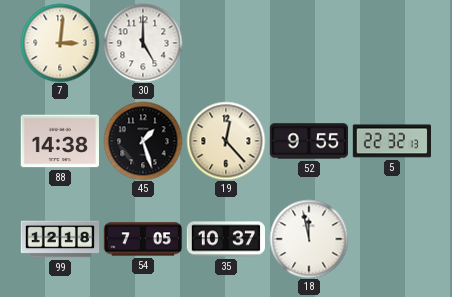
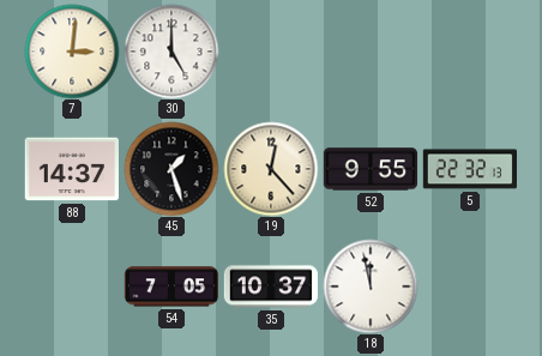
88: 14:38 -> 14:37 (71, 169)
99: 12:18 -> none (60, 239)
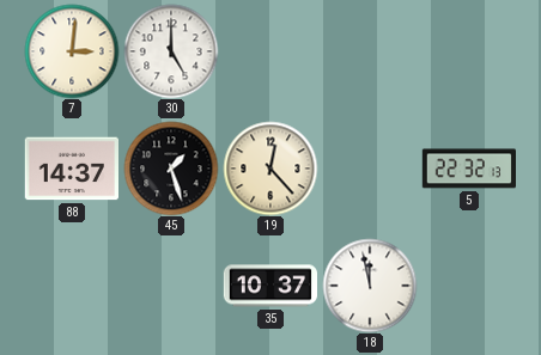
52: 9:55 -> none (371, 169)
54: 7:05 -> none (171, 286)
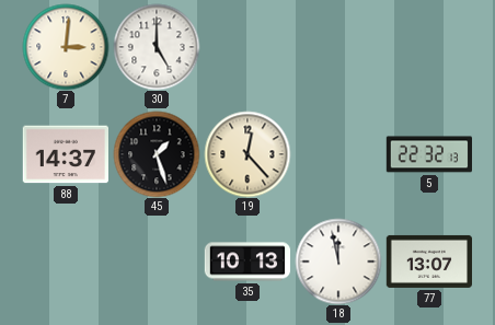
35: 10:37 -> 10:13 (246, 262)
77: none -> 13:07 (428, 262)
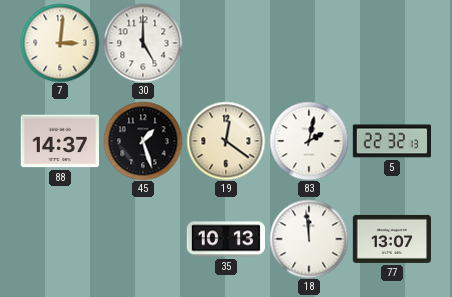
19: 12:23 -> 12:21 (226, 141)
83: none -> 2:02 (309, 141)
18: 11:58 -> 11:59 (309, 239)
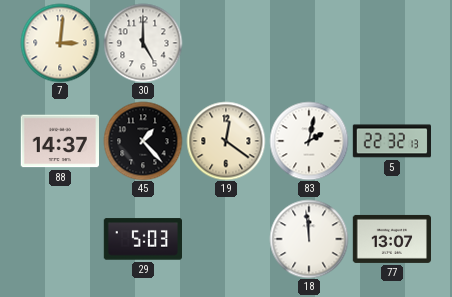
45: 1:27 -> 1:23 (143, 141)
29: none -> 5:03 (142, 239)
35: 10:13 -> none (225, 239)
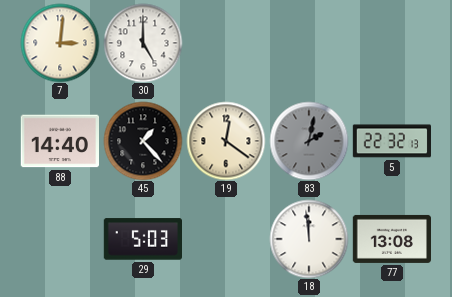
88: 14:37 -> 14:40 (59, 141)
83 dial: white -> grey (309, 141)
77: 13:07 -> 13:08 (391, 239)
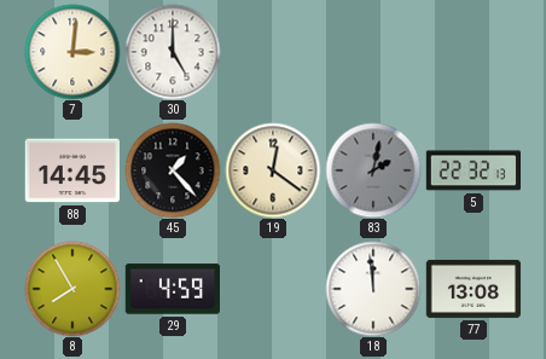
88: 14:40 -> 14:45 (71, 170)
8: none -> 7:55 (72, 289)
29: 5:03 -> 4:59 (172, 289)
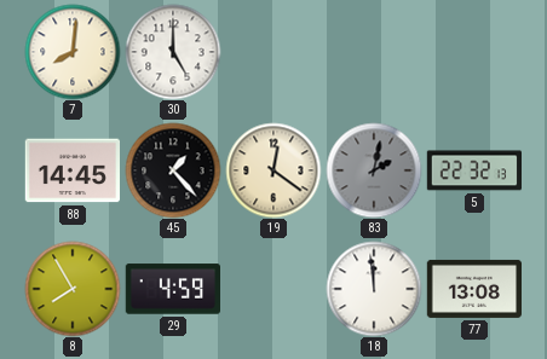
7: 3:01 -> 8:01 (73, 52)
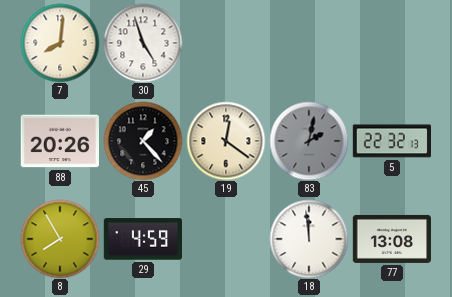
30: 5:00 -> 4:57 (143, 43)
88: 14:45 -> 20:26 (59, 141)
